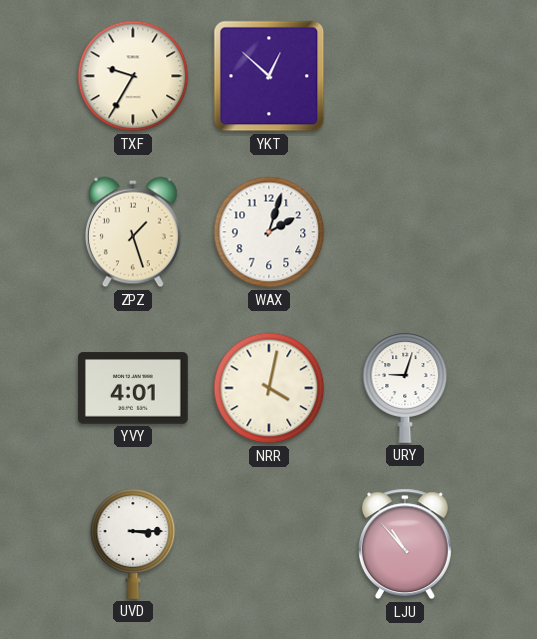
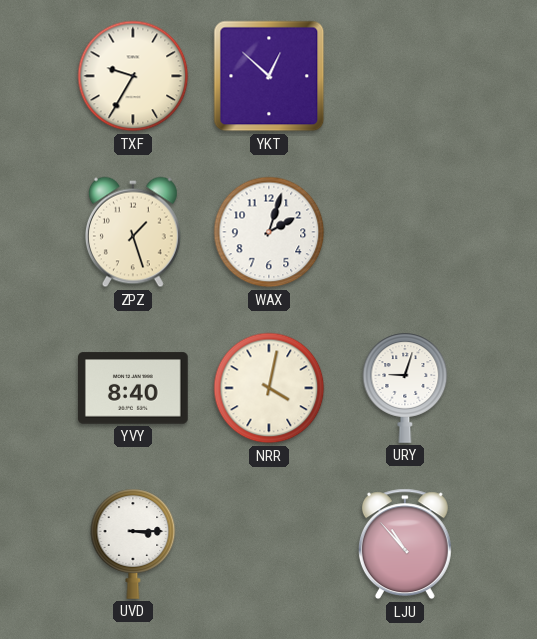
YVY: 4:01 -> 8:40 (134, 388)
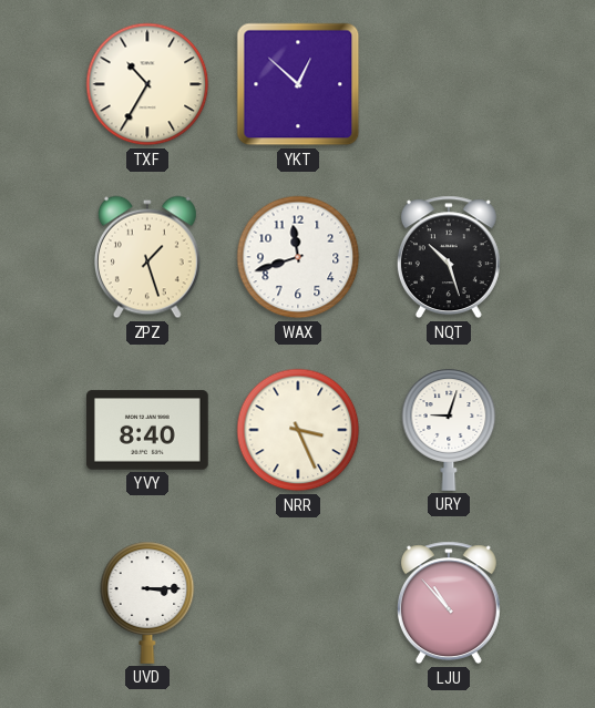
TXF: 9:35 -> 10:35 (147, 84)
WAX: 2:03 -> 11:42 (298, 257)
NQT: none -> 10:27 (449, 257)
NRR: 4:02 -> 3:26 (298, 430)
